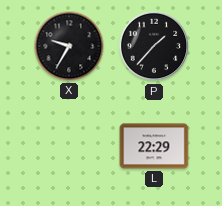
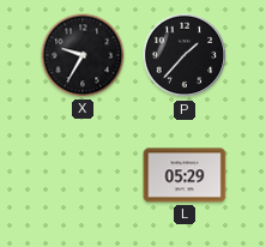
L: 22:29 -> 05:29 (185, 175)
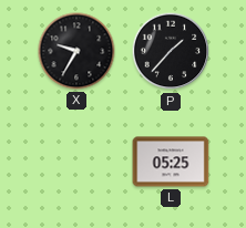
L: 05:29 -> 05:25 (171, 162)
